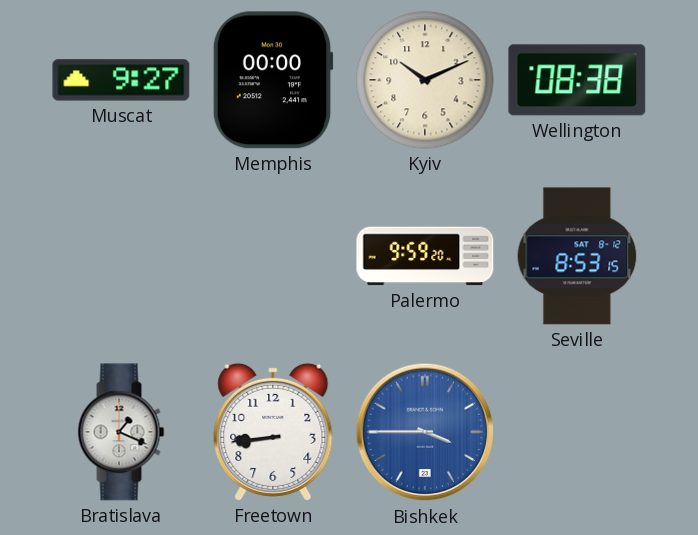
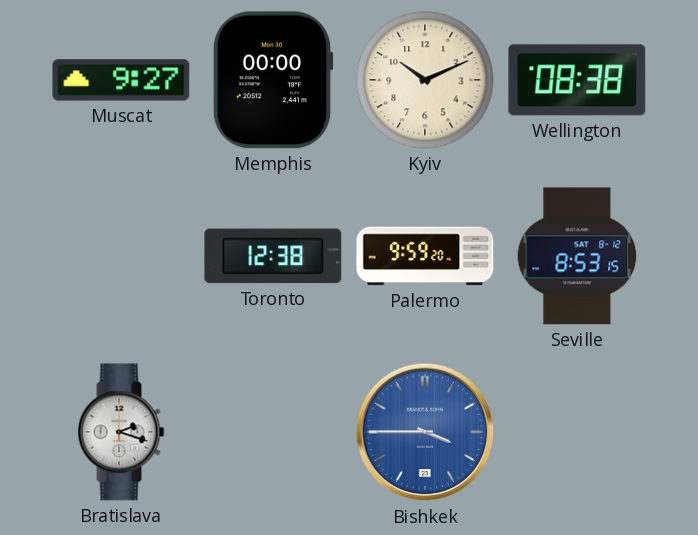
Toronto: none -> 12:38 (273, 256)
Bratislava: 1:19 -> 2:18 (121, 432)
Freetown: 8:44 -> none (273, 432)
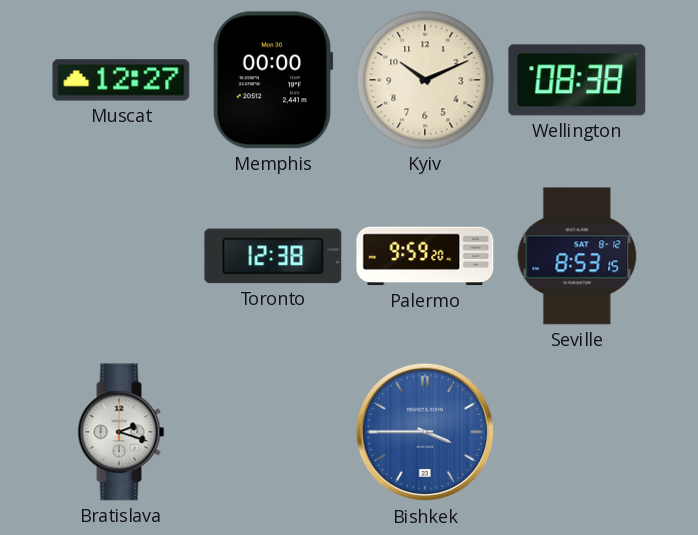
Muscat: 9:27 -> 12:27 (121, 80)
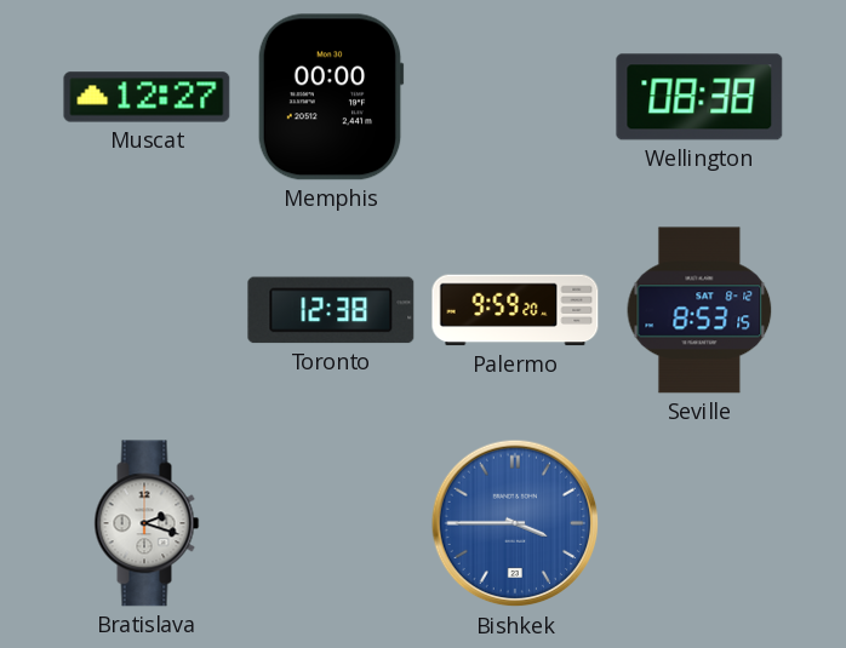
Kyiv: 10:11 -> none (425, 80)
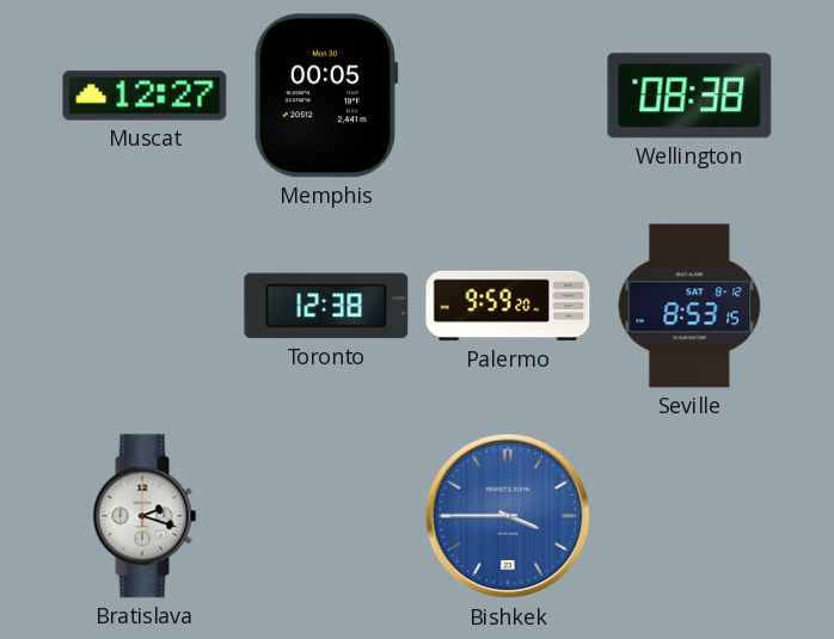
Memphis: 00:00 -> 00:05 (326, 96)
